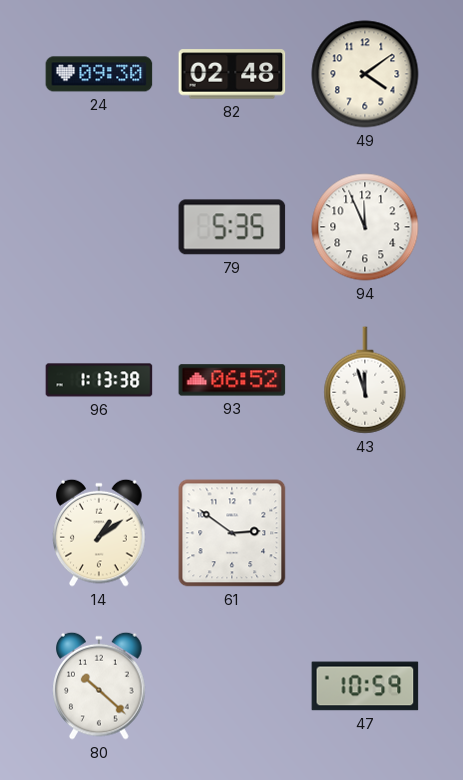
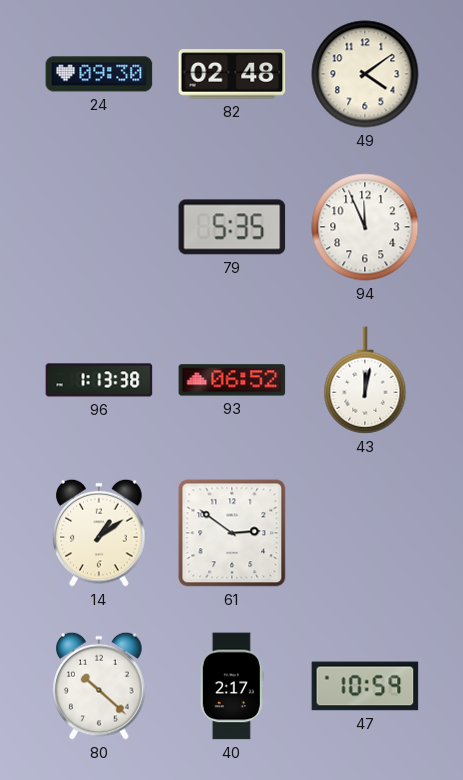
43: 11:57 -> 12:02 (365, 380)
40: none -> 2:17 (232, 686)
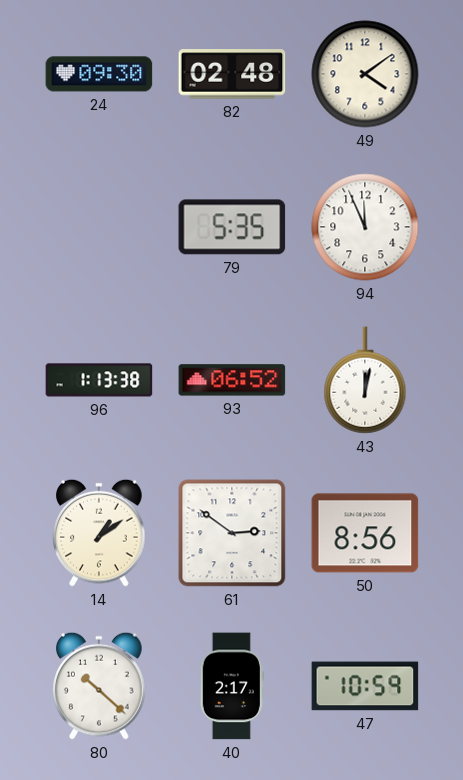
50: none -> 8:56 (365, 533)
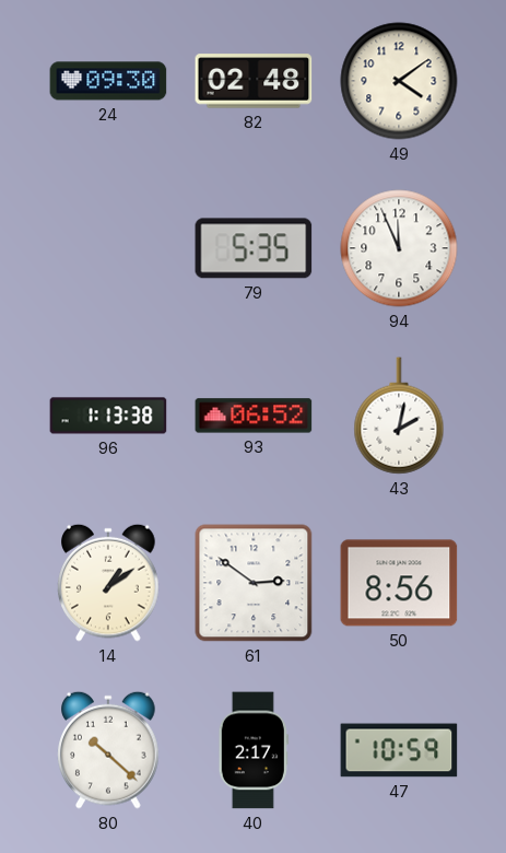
43: 12:02 -> 2:02 (399, 416)
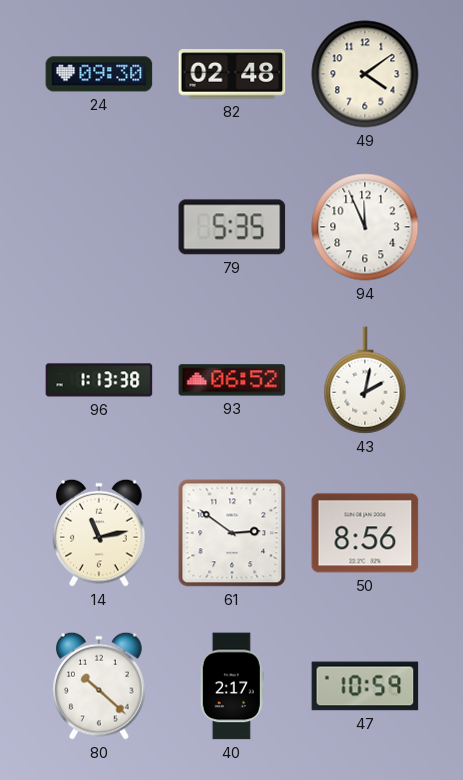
14: 1:09 -> 11:13 (99, 533)
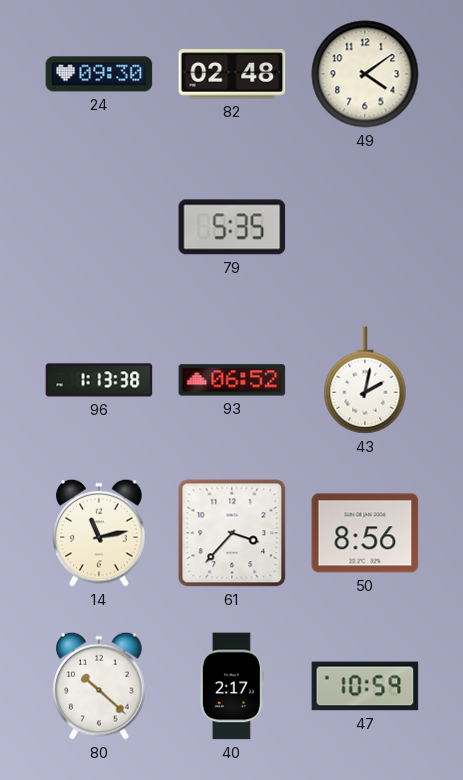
94: 11:56 -> none (365, 227)
61: 2:51 -> 3:37 (232, 533)
